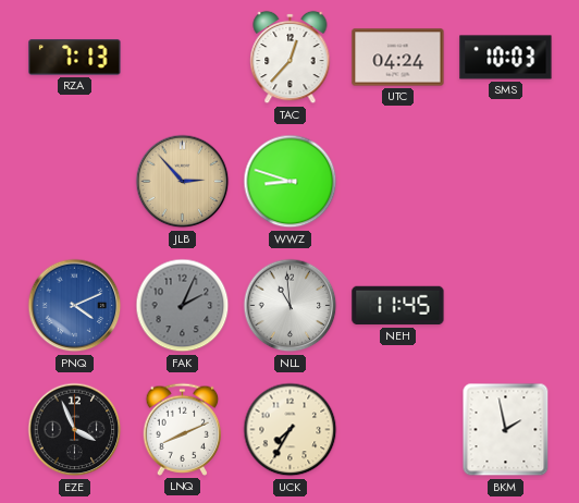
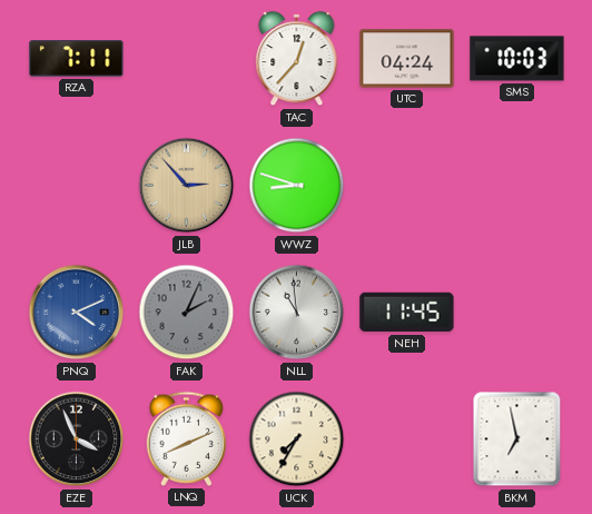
RZA: 7:13 -> 7:11 (77, 59)
BKM: 1:58 -> 6:58 (517, 439)
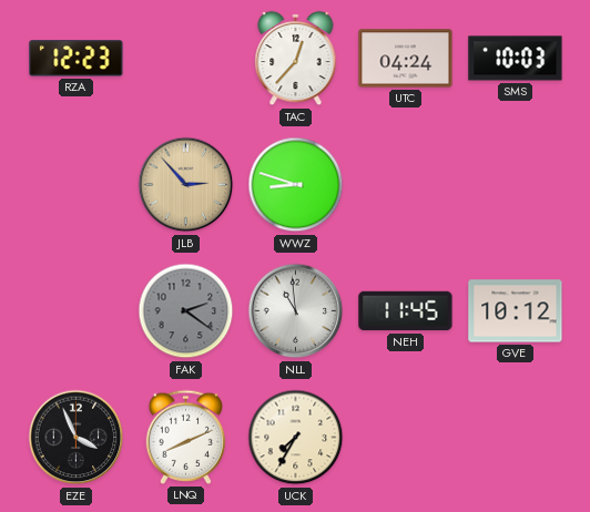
RZA: 7:11 -> 12:23 (77, 59)
PNQ: 4:11 -> none (77, 313)
FAK: 2:04 -> 2:21 (186, 311)
GVE: none -> 10:12 (516, 311)
BKM: 6:58 -> none (517, 439)
